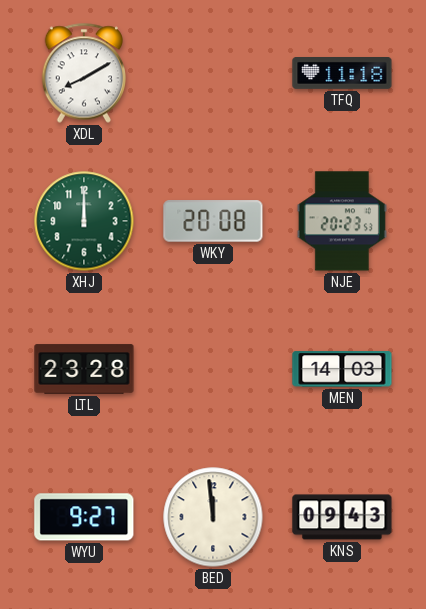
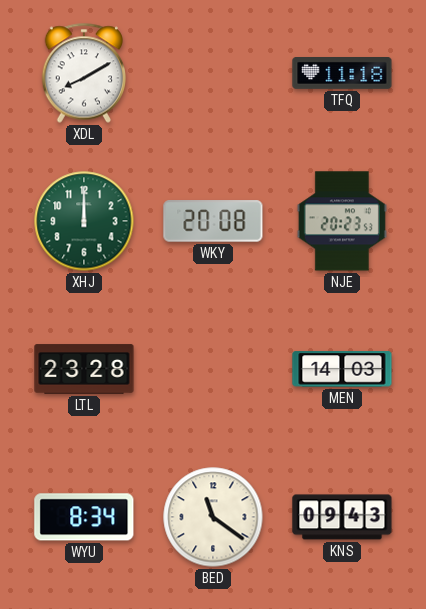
WYU: 9:27 -> 8:34 (84, 517)
BED: 11:59 -> 11:21 (213, 517)
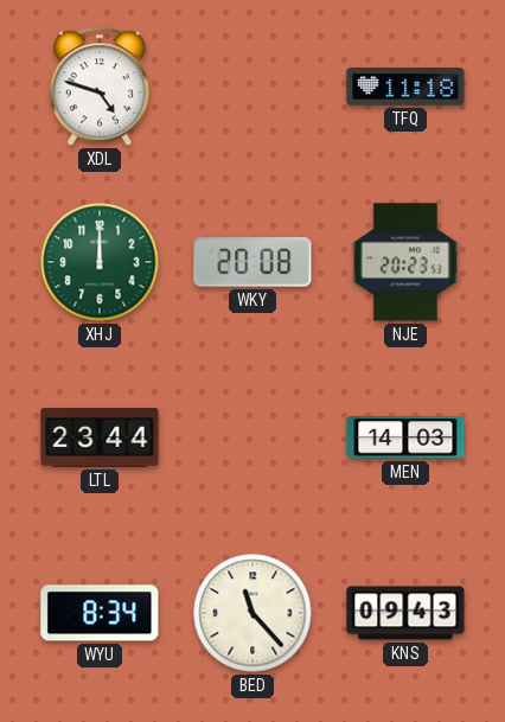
XDL: 8:10 -> 4:48 (98, 87)
LTL: 23:28 -> 23:44 (100, 437)
BED: 11:21 -> 11:23 (252, 613)
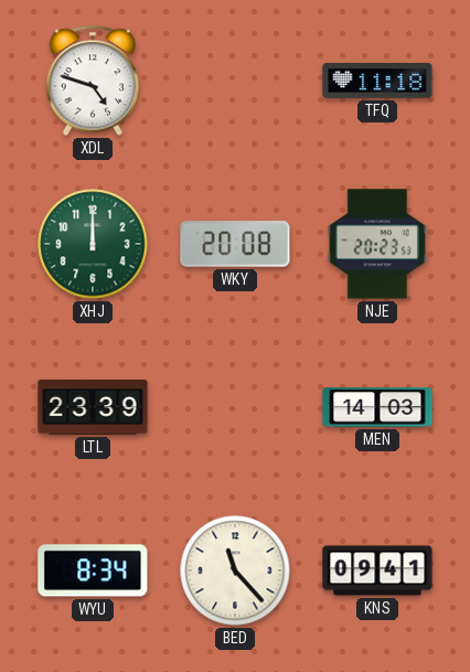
LTL: 23:44 -> 23:39 (93, 407)
KNS: 09:43 -> 09:41 (377, 570)
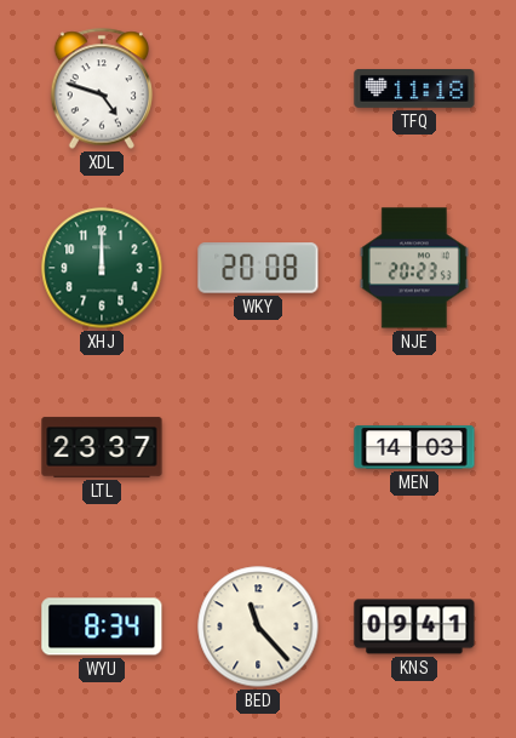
LTL: 23:39 -> 23:37 (102, 447)
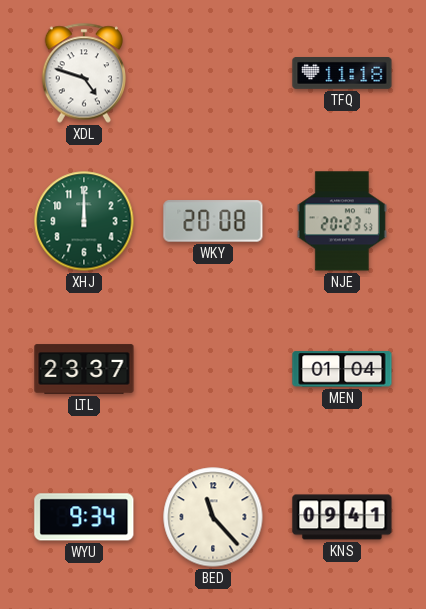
MEN: 14:03 -> 01:04 (342, 369)
WYU: 8:34 -> 9:34 (84, 517)
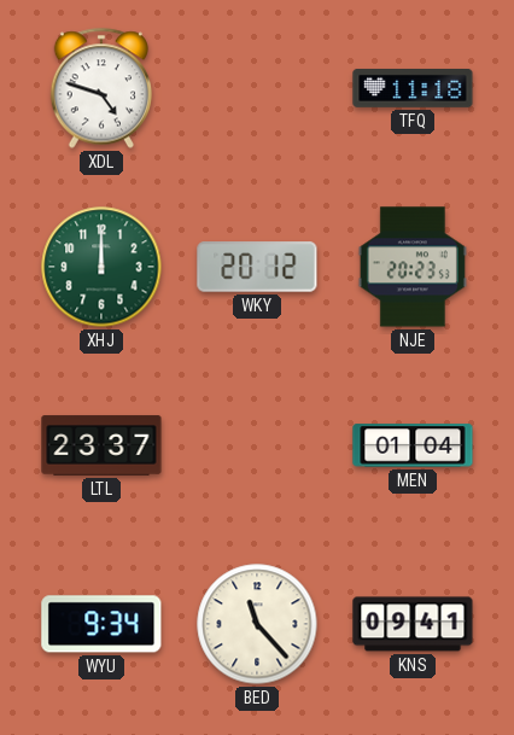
WKY: 20:08 -> 20:12 (257, 267)
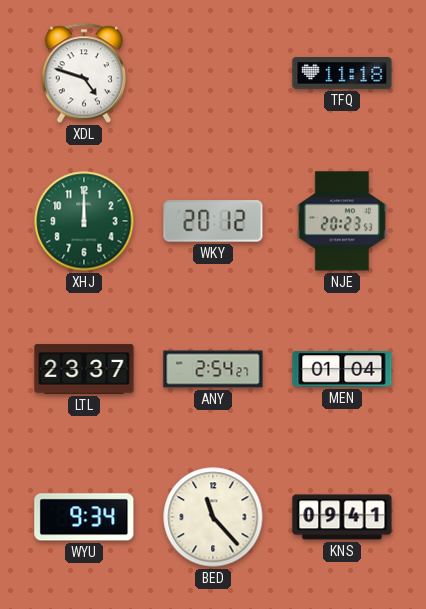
ANY: none -> 2:54 (213, 369)
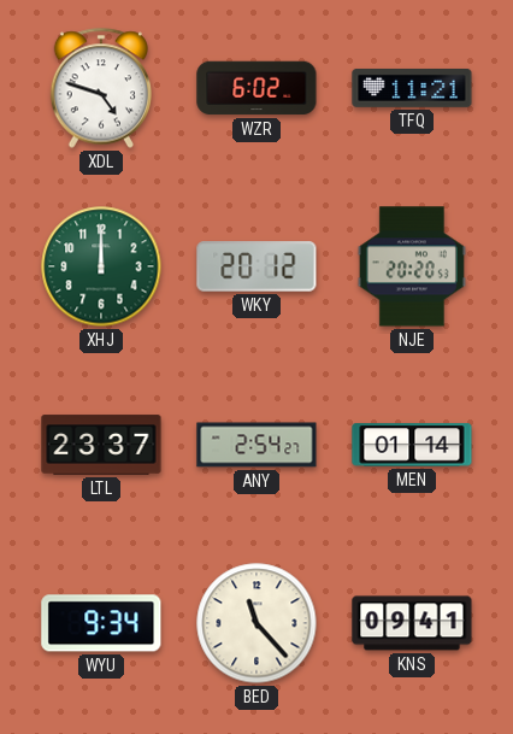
WZR: none -> 6:02 (256, 88)
TFQ: 11:18 -> 11:21 (412, 89)
NJE: 20:23 -> 20:20 (412, 266)
MEN: 01:04 -> 01:14 (412, 445)
